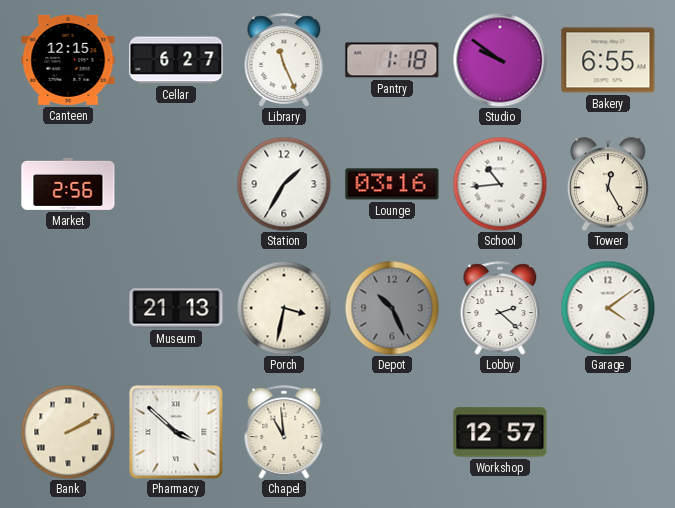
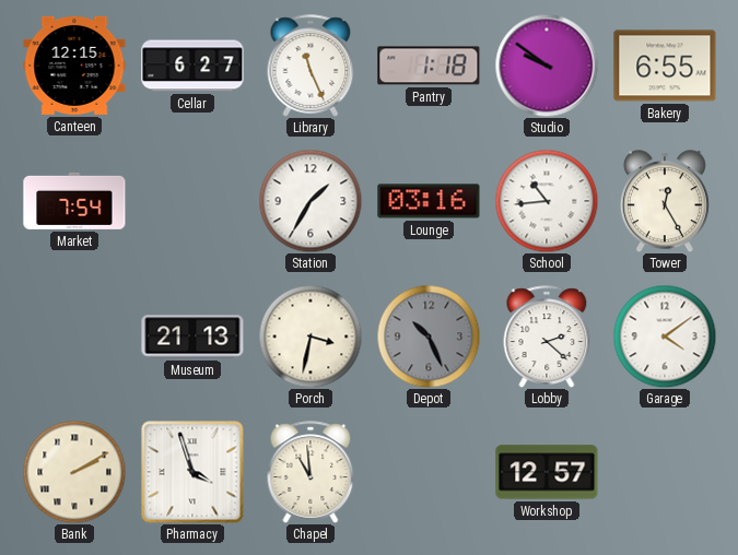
Market: 2:56 -> 7:54 (74, 201)
Pharmacy: 3:52 -> 3:57 (192, 472)
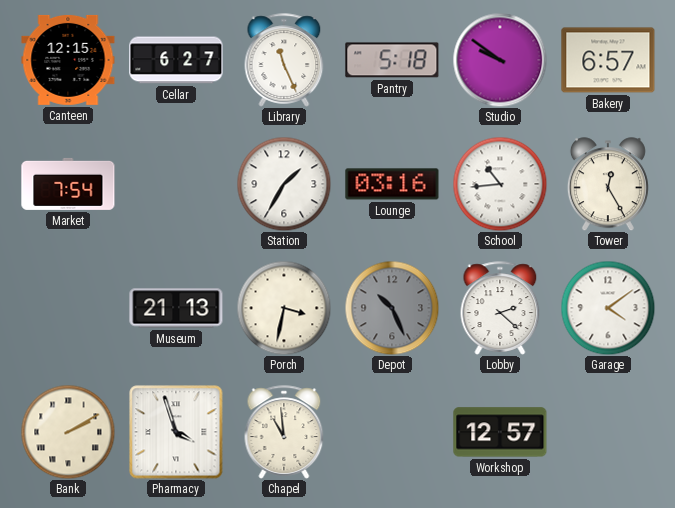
Pantry: 1:18 -> 5:18 (392, 60)
Bakery: 6:55 -> 6:57 (608, 60)
